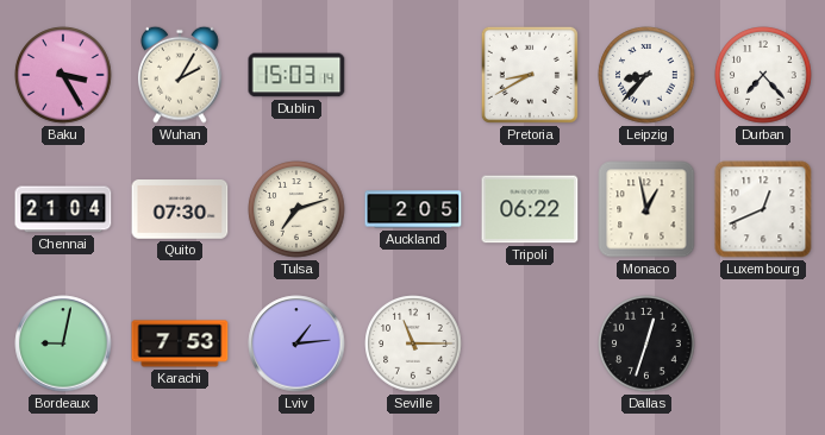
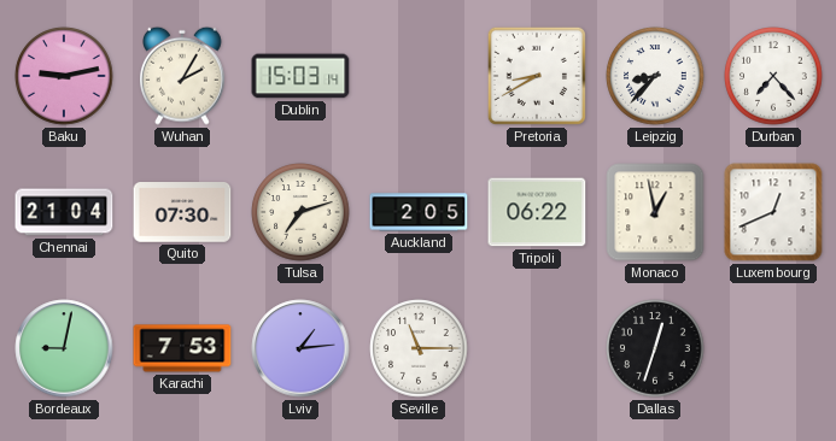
Baku: 3:25 -> 9:13 (64, 76)
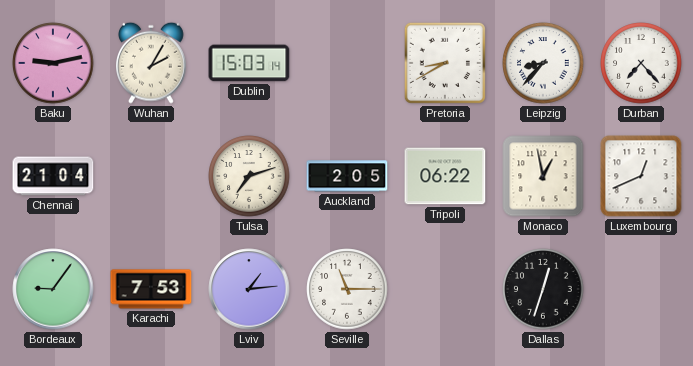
Quito: 07:30 -> none (182, 212)
Bordeaux: 9:02 -> 9:06 (53, 289)
